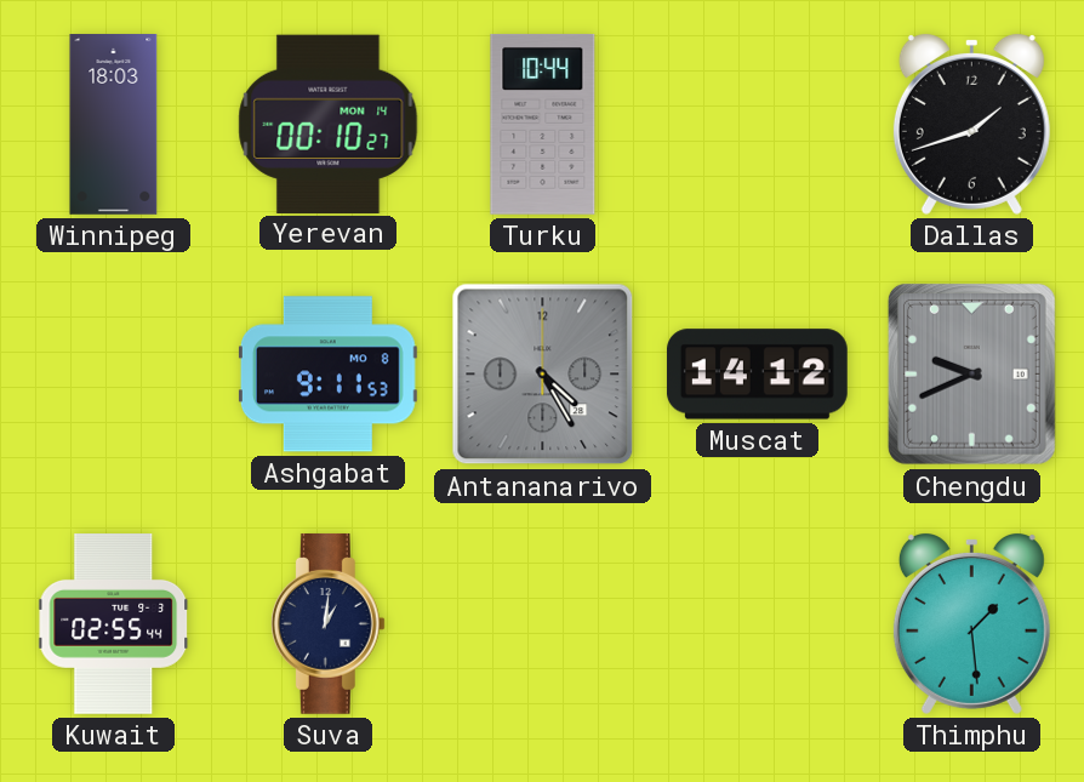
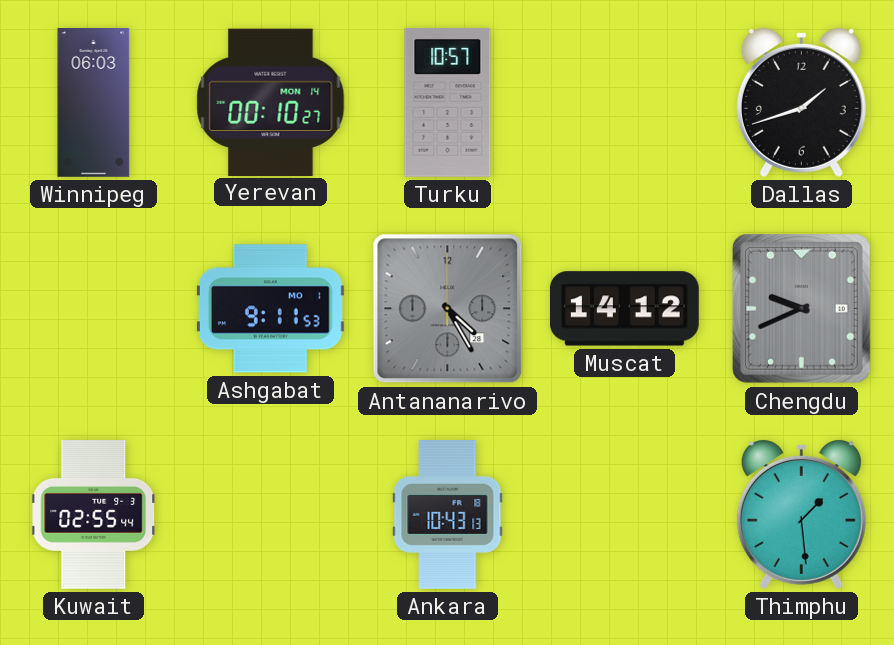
Winnipeg: 18:03 -> 06:03 (94, 103)
Turku: 10:44 -> 10:57 (448, 103)
Ashgabat date: MO 8 -> MO 1 (270, 309)
Suva: 1:01 -> none (327, 623)
Ankara: none -> 10:43 (448, 515)
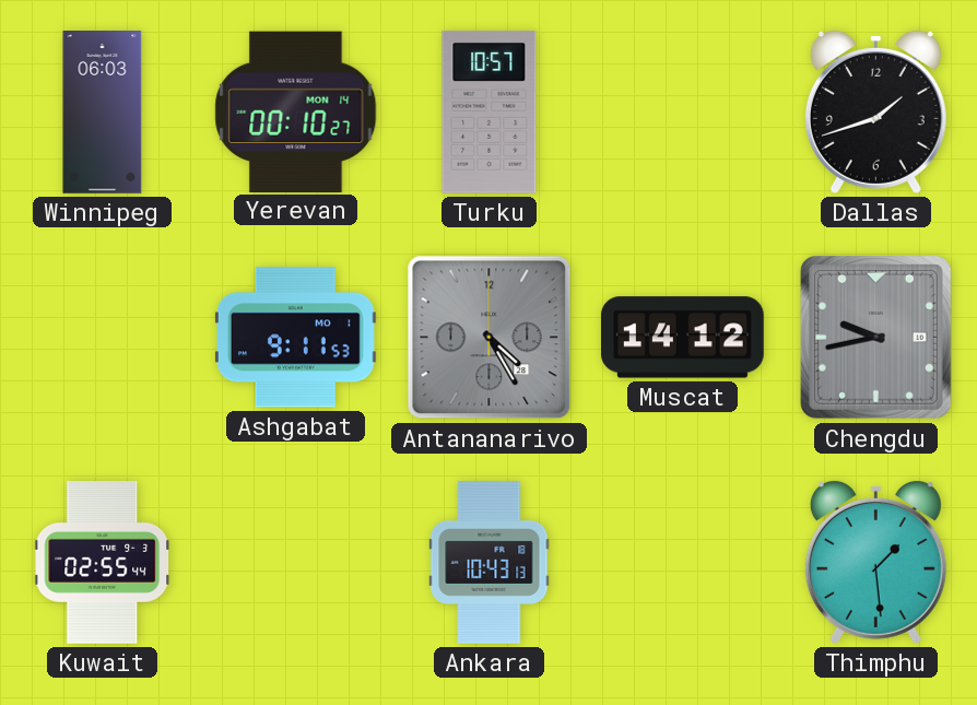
Chengdu: 9:41 -> 9:43 (875, 337)
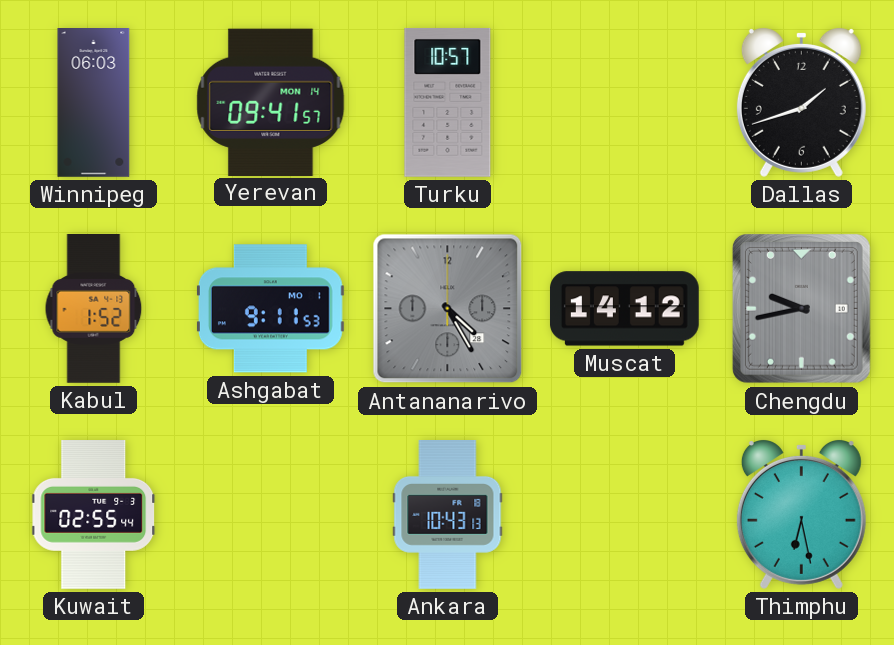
Yerevan: 00:10 -> 09:41 (271, 102)
Kabul: none -> 1:52 (94, 309)
Thimphu: 1:29 -> 6:28 (801, 515)
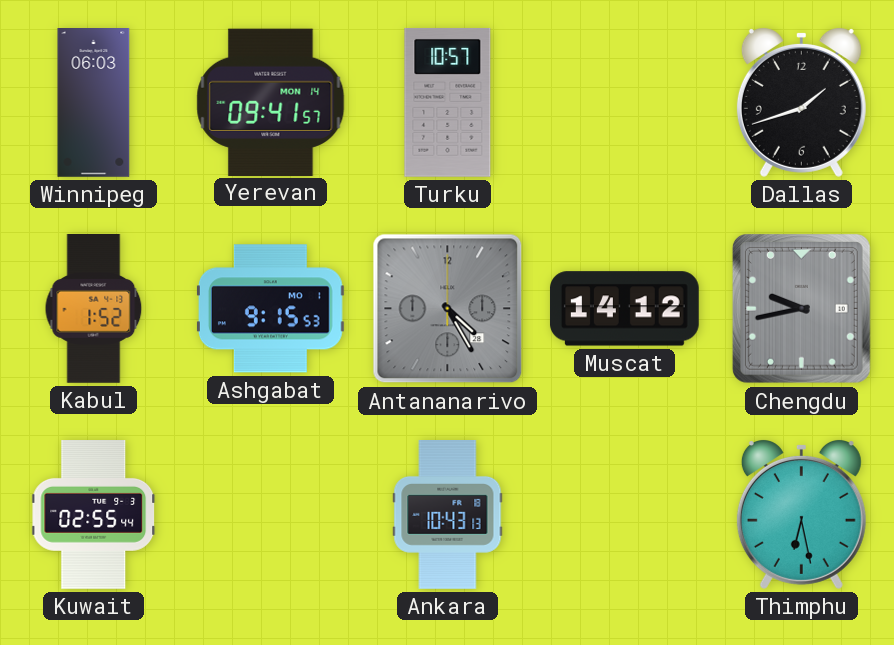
Ashgabat: 9:11 -> 9:15 (270, 309)
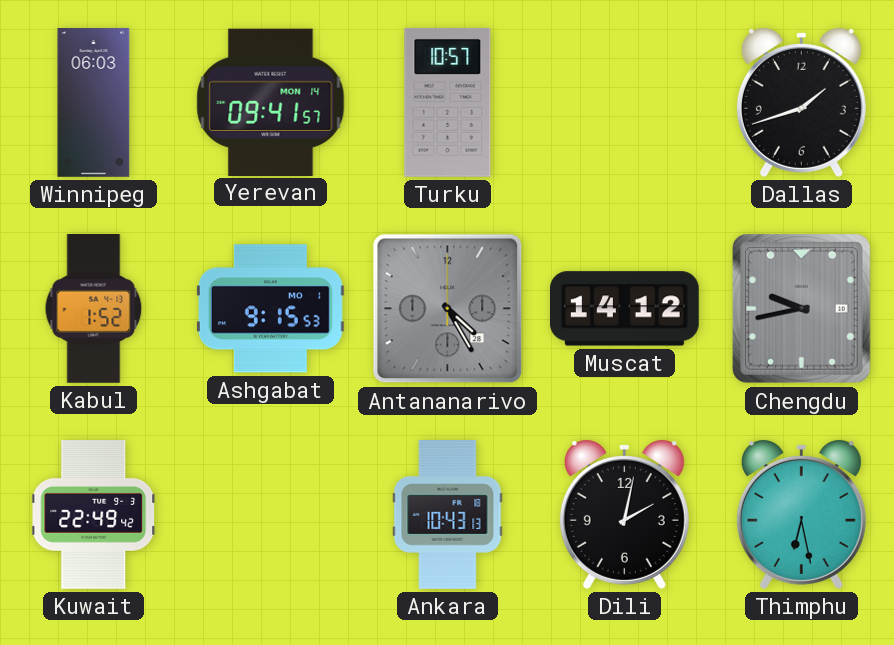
Kuwait: 02:55 -> 22:49 (94, 515)
Dili: none -> 2:02 (624, 515)
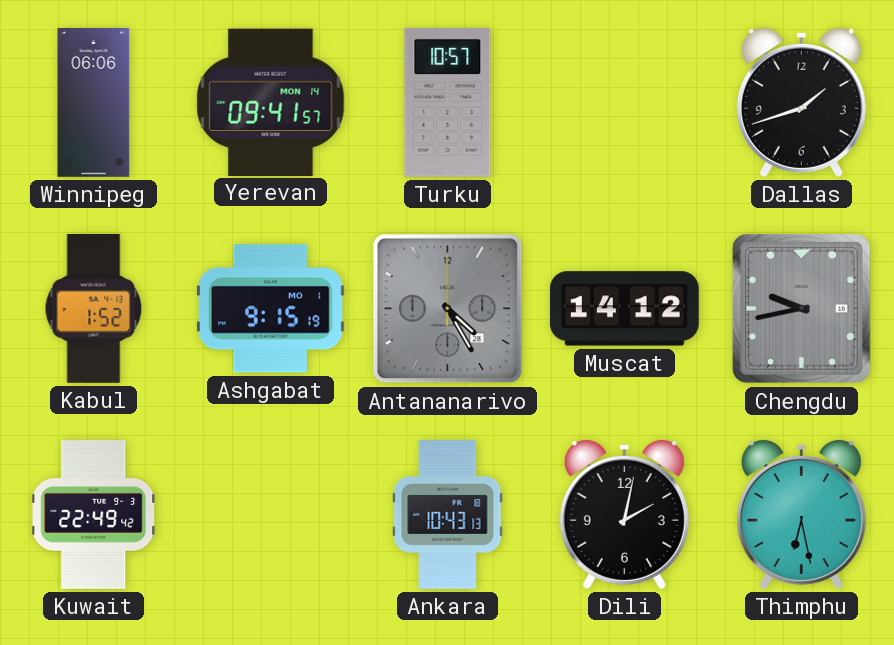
Winnipeg: 06:03 -> 06:06 (94, 103)
Ashgabat: 9:15:53 -> 9:15:19 (270, 309)
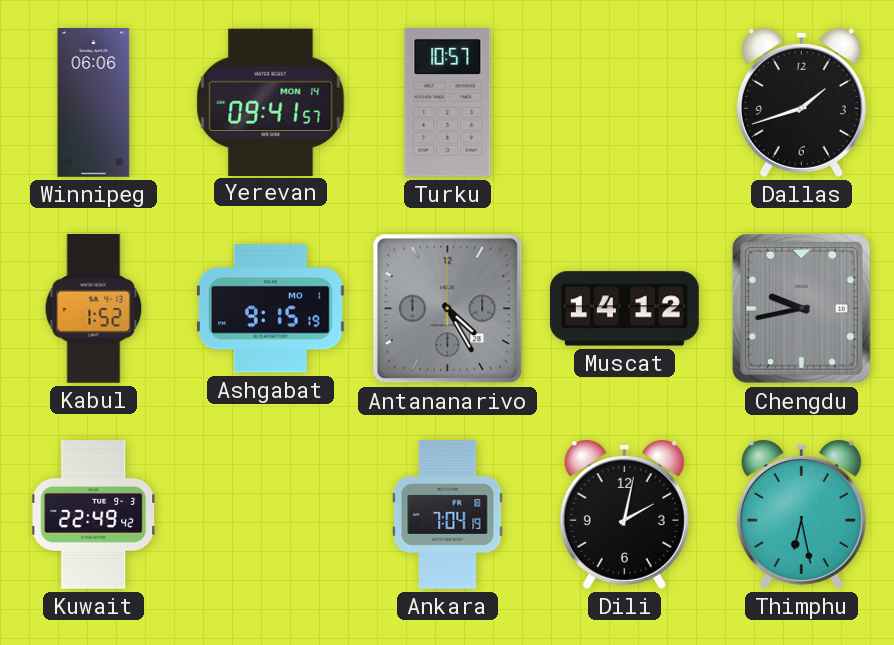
Ankara: 10:43 -> 7:04 (448, 515)
